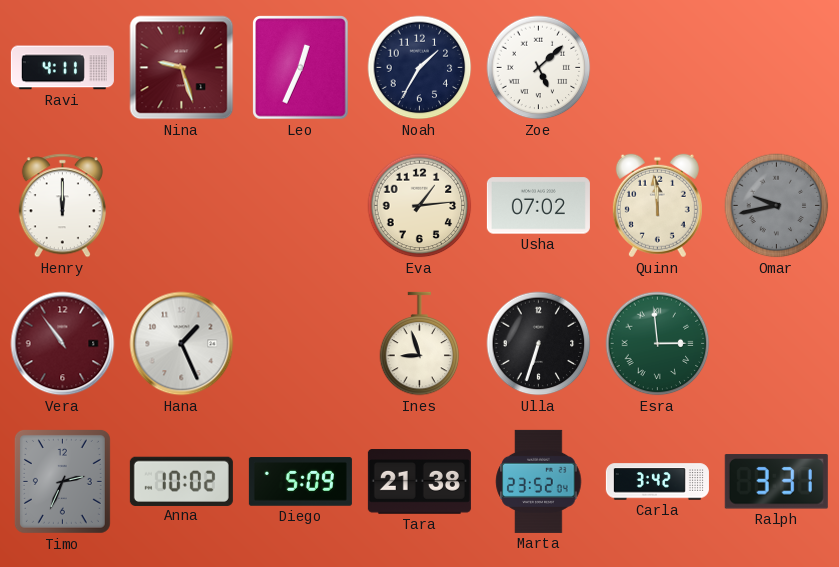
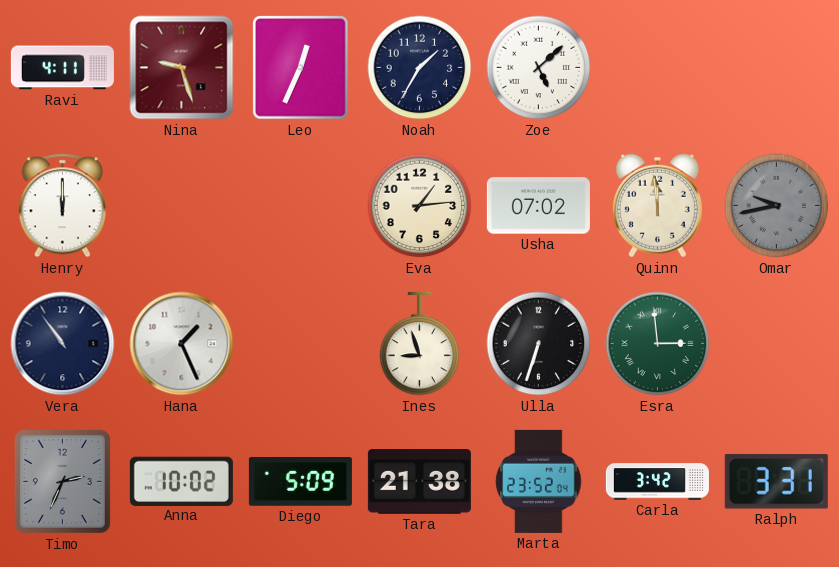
Vera dial: burgundy -> navy (63, 344)
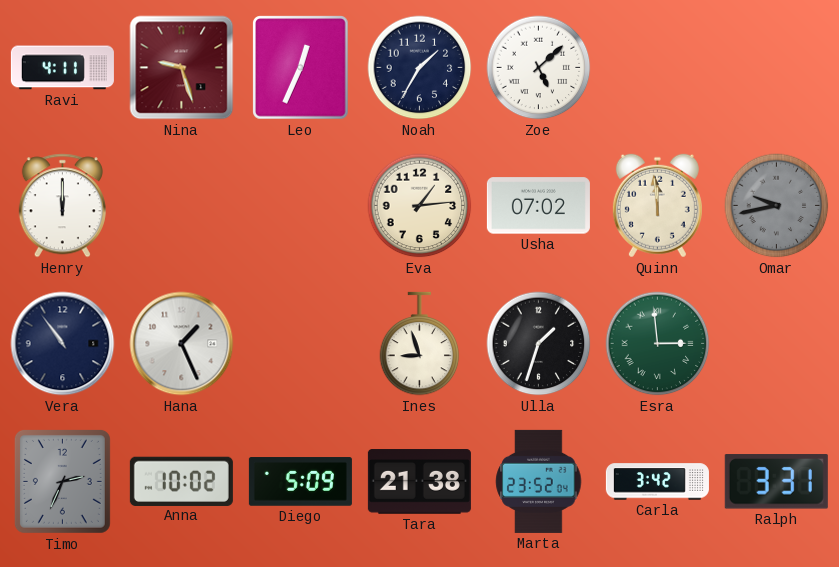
Ulla: 6:33 -> 1:33 (539, 344)
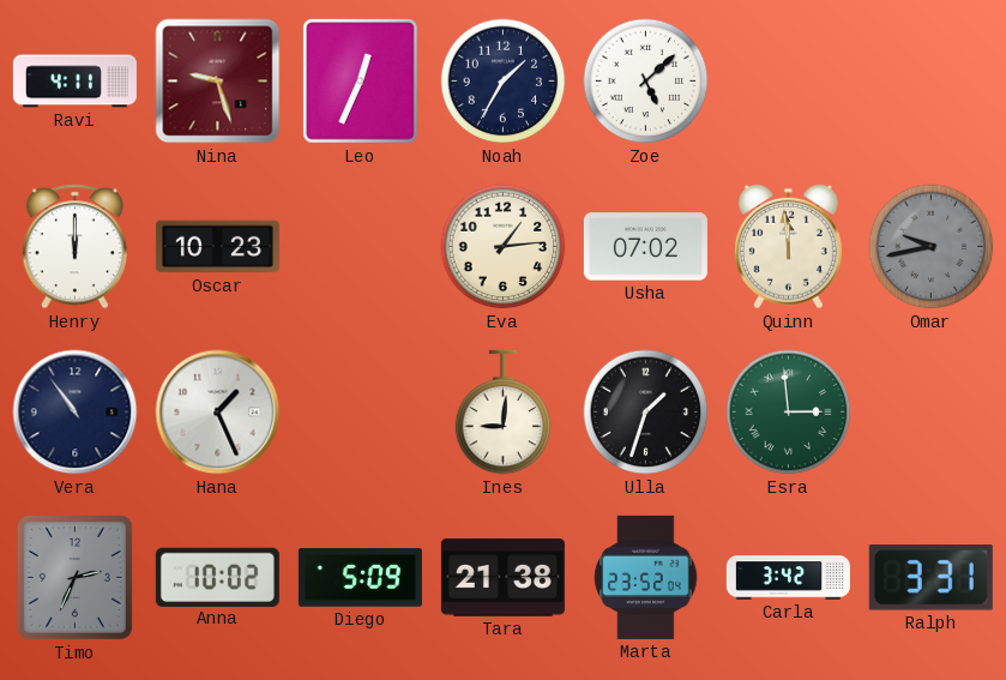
Oscar: none -> 10:23 (217, 247)
Ines: 8:57 -> 9:01 (504, 413)
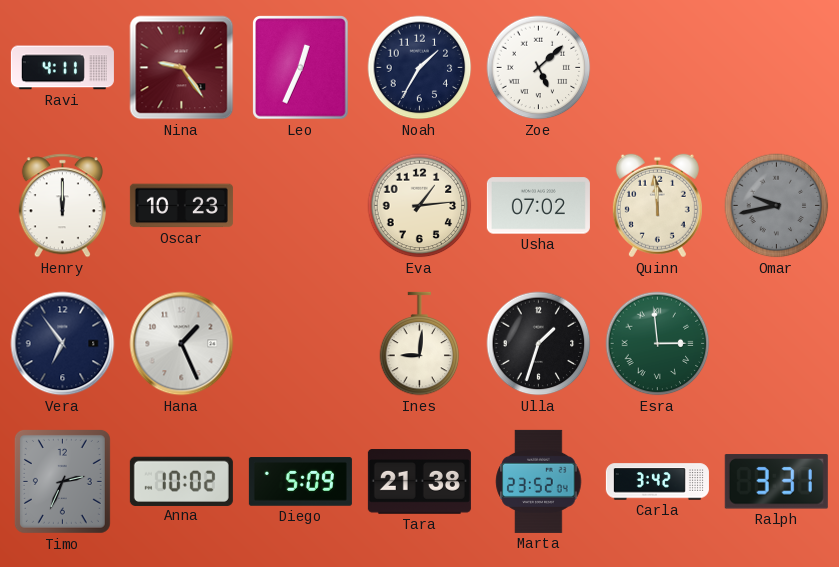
Nina: 9:27 -> 9:24 (182, 68)
Vera: 10:54 -> 6:54 (63, 344)
